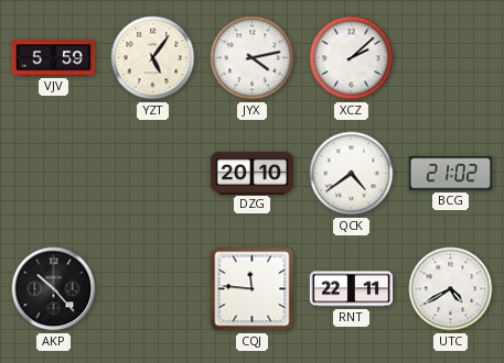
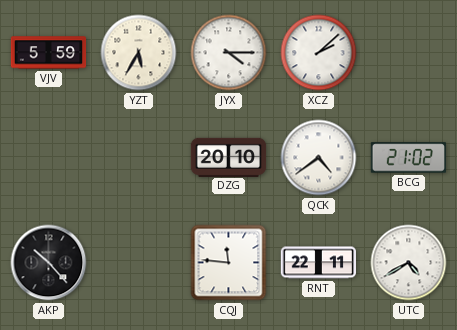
YZT: 5:06 -> 5:35 (139, 53)
JYX: 4:13 -> 4:15 (229, 53)
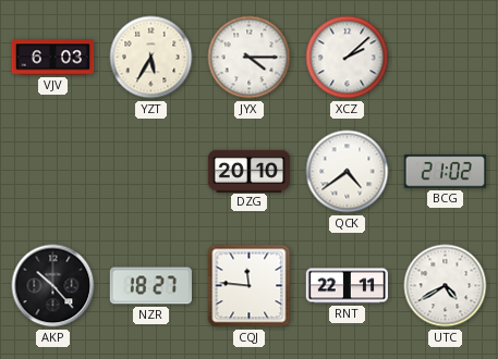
VJV: 5:59 -> 6:03 (53, 58)
NZR: none -> 18:27 (150, 286)
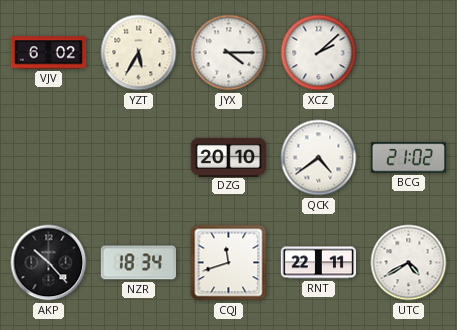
VJV: 6:03 -> 6:02 (49, 53)
NZR: 18:27 -> 18:34 (138, 263)
CQJ: 11:46 -> 11:42 (229, 263)
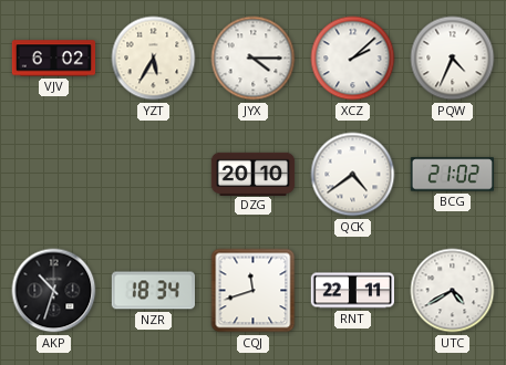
PQW: none -> 4:34 (453, 59)
AKP: 10:23 -> 10:33 (54, 291)
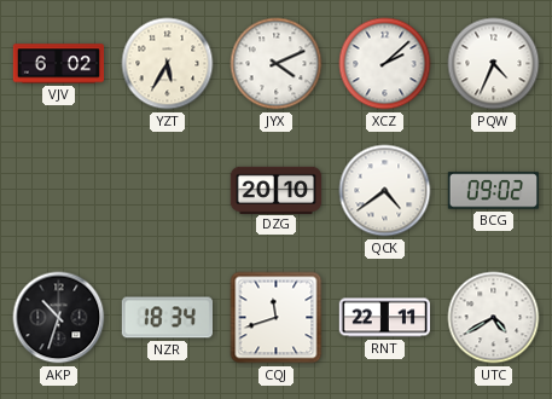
JYX: 4:15 -> 4:11 (277, 64)
BCG: 21:02 -> 09:02 (493, 191)
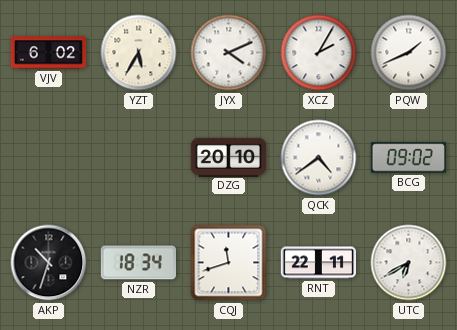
XCZ: 2:08 -> 2:05 (319, 53)
PQW: 4:34 -> 1:41 (409, 53)
UTC: 4:40 -> 6:40 (409, 263)
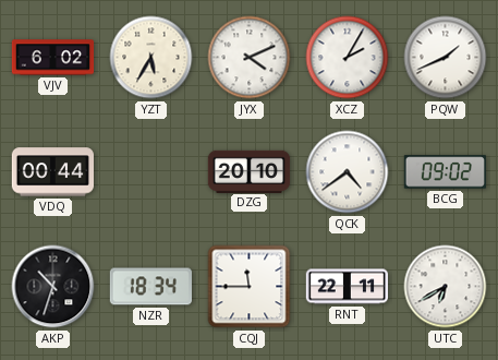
VDQ: none -> 00:44 (52, 172)
CQJ: 11:42 -> 11:45 (250, 287)
